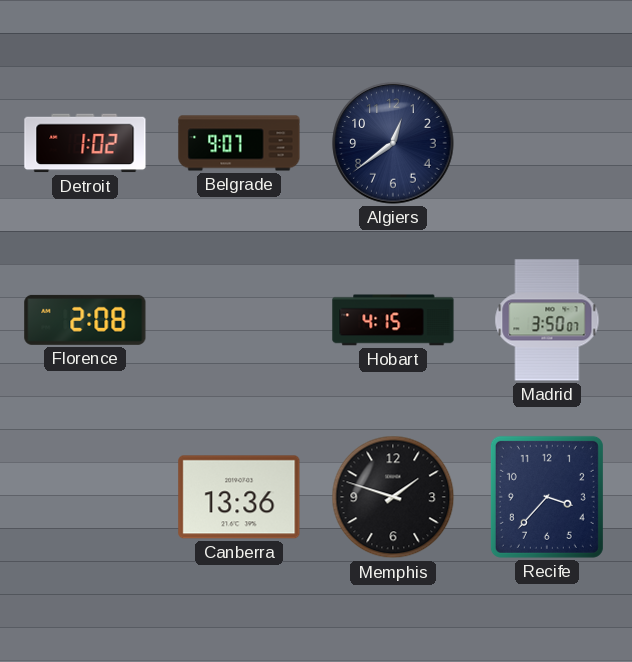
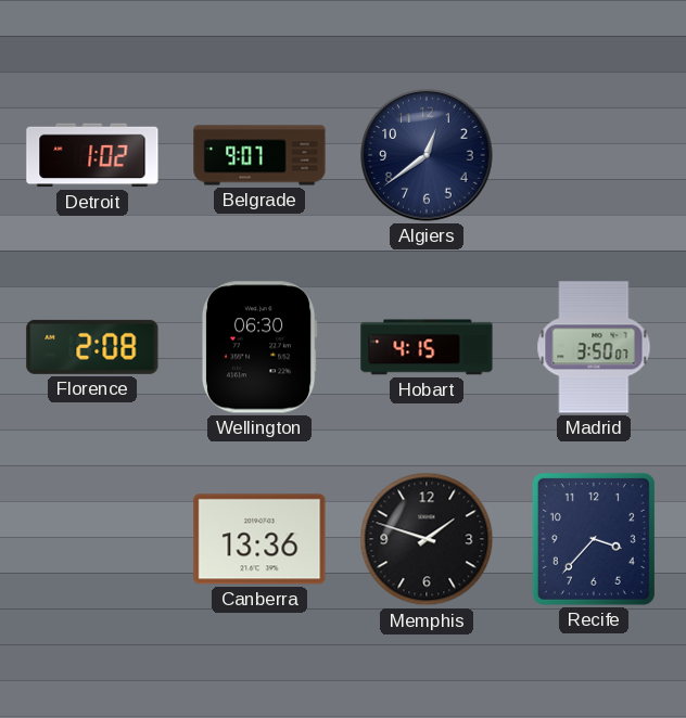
Wellington: none -> 06:30 (259, 347)
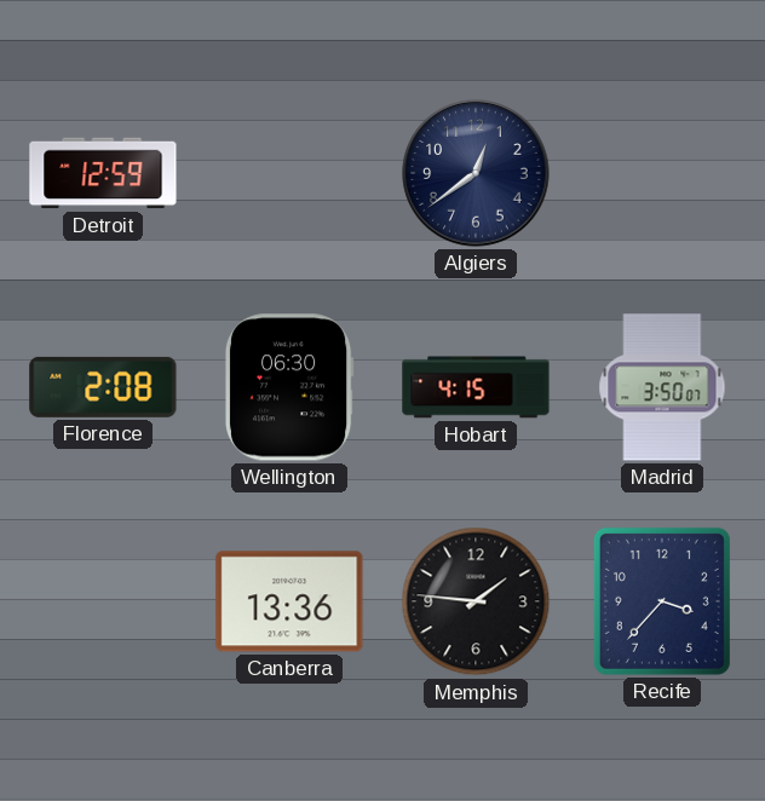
Detroit: 1:02 -> 12:59 (103, 173)
Belgrade: 9:07 -> none (259, 155)
Memphis: 1:48 -> 1:46 (476, 601)
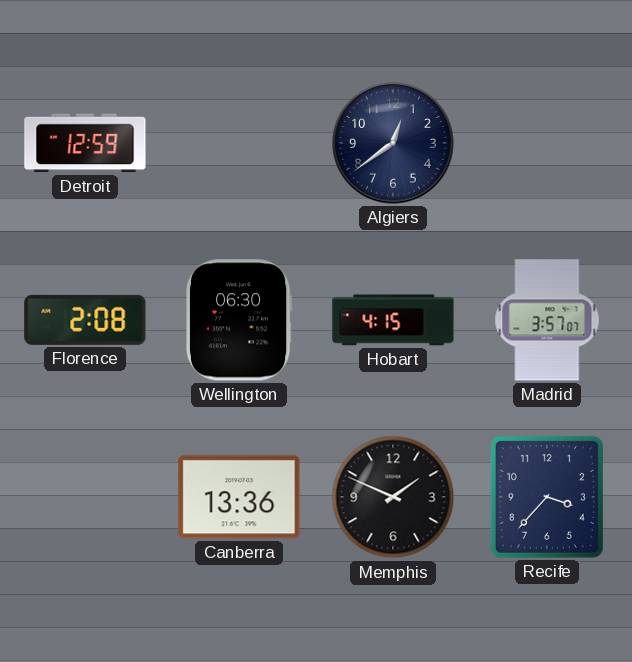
Madrid: 3:50 -> 3:57 (547, 320)
Memphis: 1:46 -> 1:49 (393, 497)
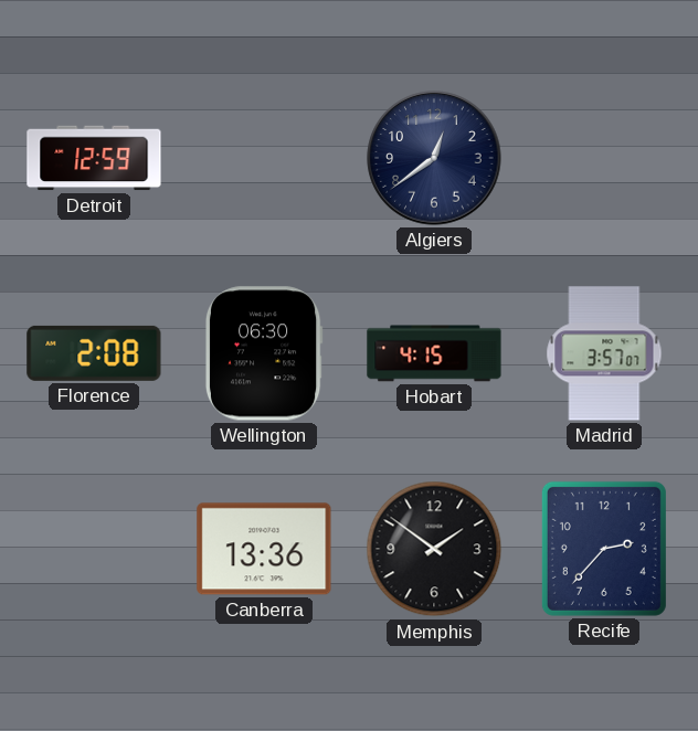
Memphis: 1:49 -> 1:51 (434, 549)
Recife: 3:37 -> 2:37 (604, 549)
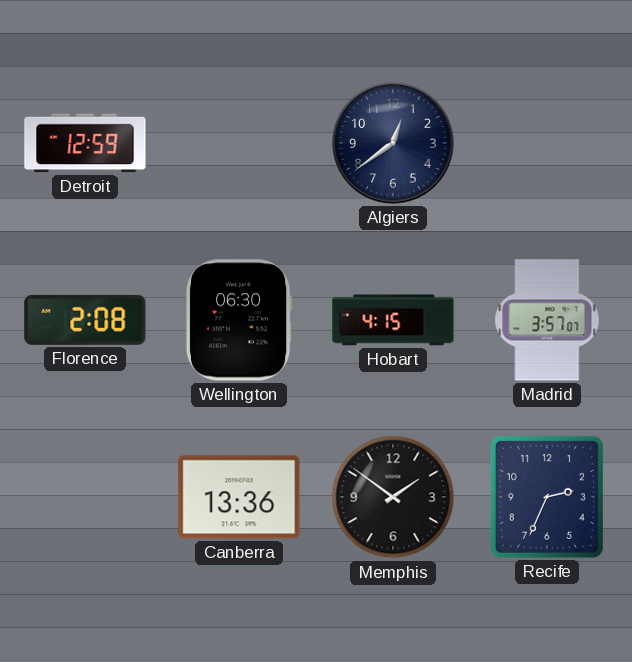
Recife: 2:37 -> 2:34 (547, 497)
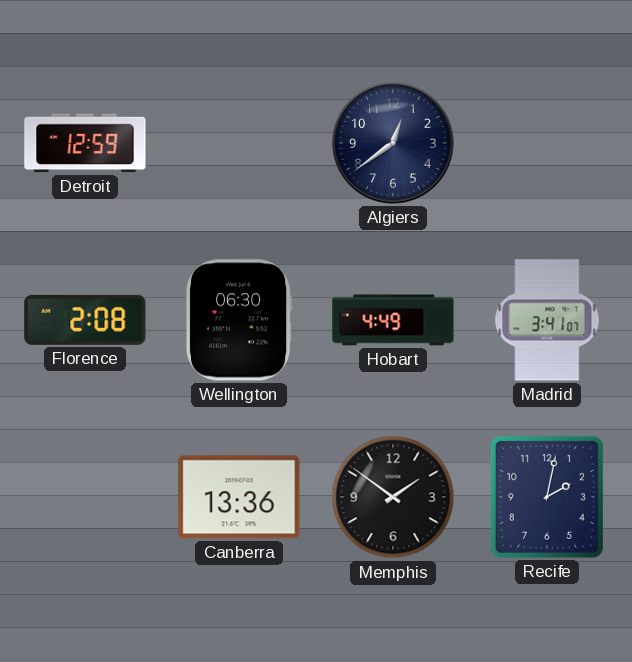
Hobart: 4:15 -> 4:49 (393, 320)
Madrid: 3:57 -> 3:41 (547, 320)
Recife: 2:34 -> 2:02 (547, 497)
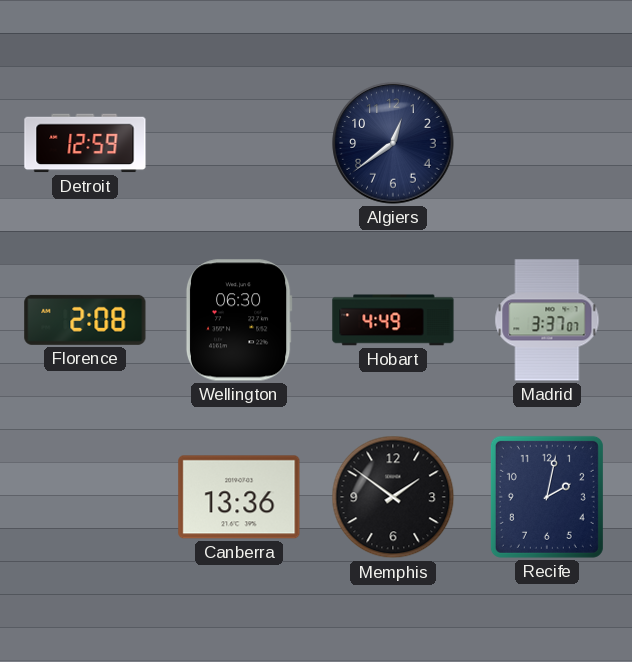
Madrid: 3:41 -> 3:37 (547, 320)
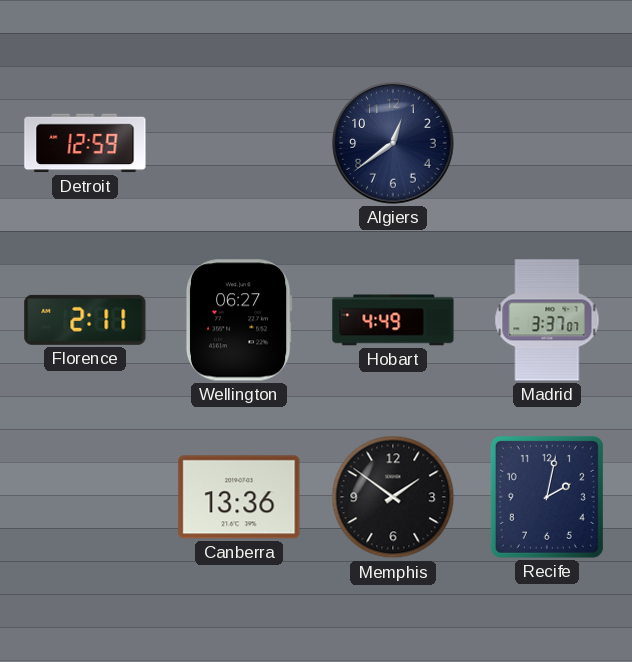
Florence: 2:08 -> 2:11 (85, 320)
Wellington: 06:30 -> 06:27 (239, 320)
